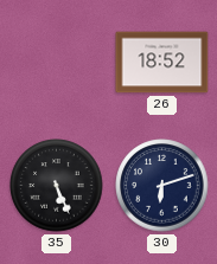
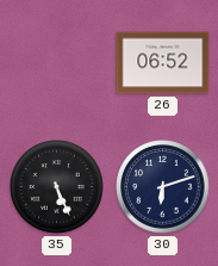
26: 18:52 -> 06:52 (163, 63)
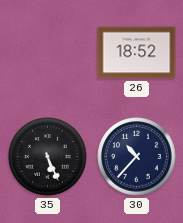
26: 06:52 -> 18:52 (137, 53)
30: 6:12 -> 10:37 (137, 157)
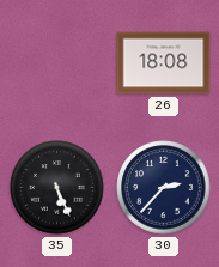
26: 18:52 -> 18:08 (164, 63)
30: 10:37 -> 2:37 (164, 188)
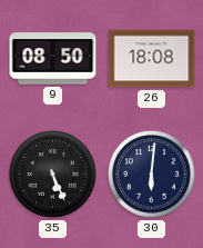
9: none -> 08:50 (53, 59)
30: 2:37 -> 6:01 (152, 175)
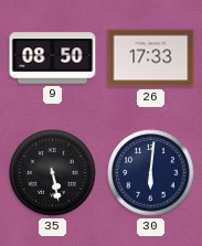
26: 18:08 -> 17:33 (151, 58)
35: 5:26 -> 5:28 (53, 173)
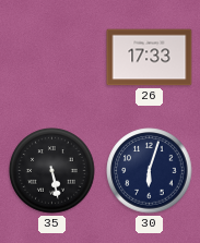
9: 08:50 -> none (53, 58)
30: 6:01 -> 6:03 (150, 171)
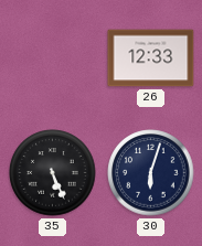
26: 17:33 -> 12:33 (151, 58)
35: 5:28 -> 5:26 (53, 173)
